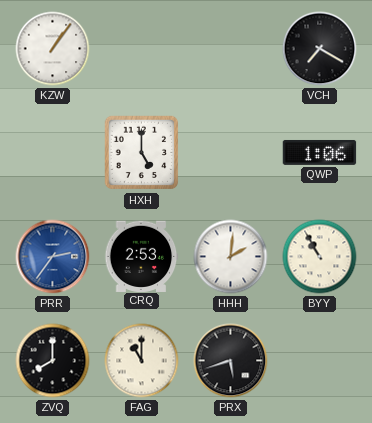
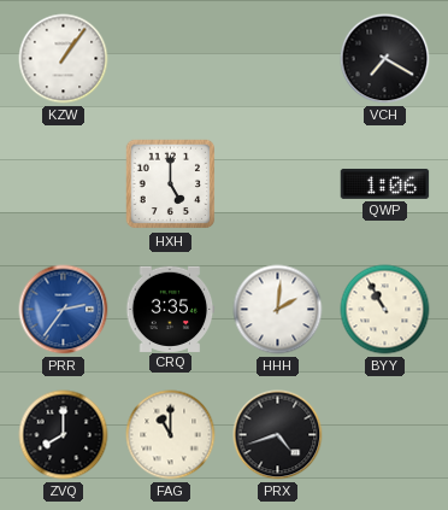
CRQ: 2:53 -> 3:35 (170, 309)
PRX: 5:42 -> 4:42 (278, 435)
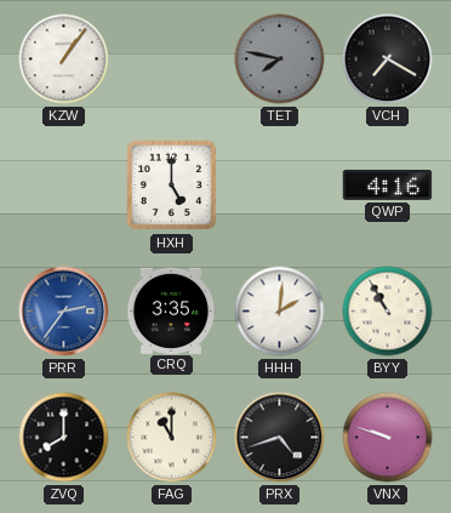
TET: none -> 7:47 (280, 59)
QWP: 1:06 -> 4:16 (388, 184)
VNX: none -> 9:48 (388, 438)
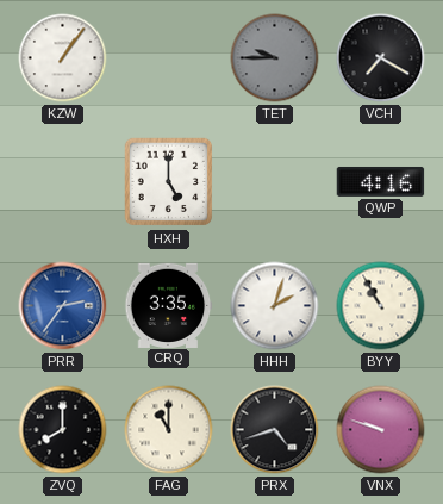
TET: 7:47 -> 9:45 (275, 58)
HHH: 2:01 -> 2:03 (275, 306)
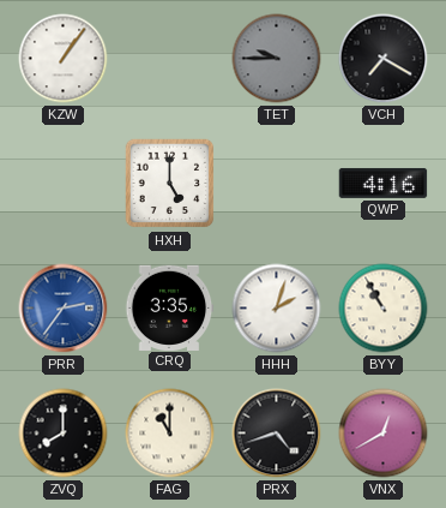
VNX: 9:48 -> 12:40 (384, 434)
